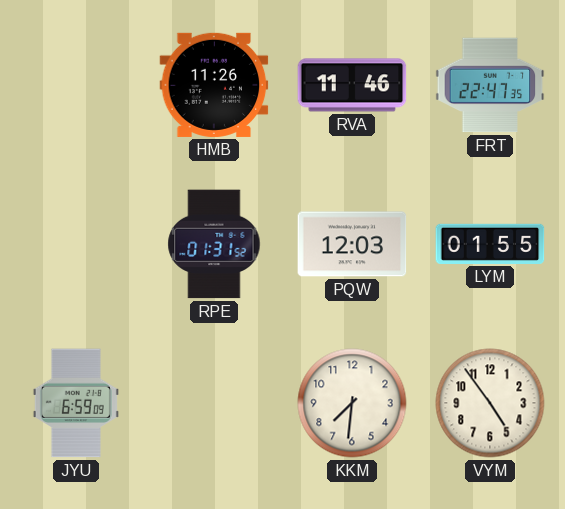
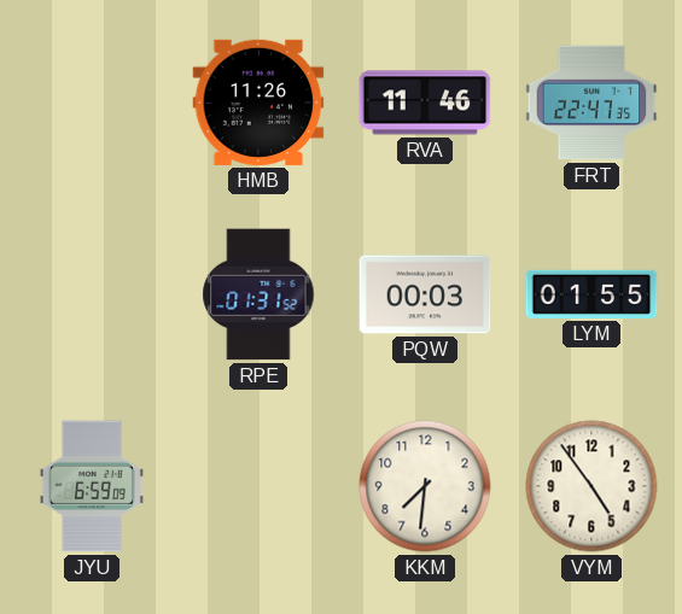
PQW: 12:03 -> 00:03 (425, 294)
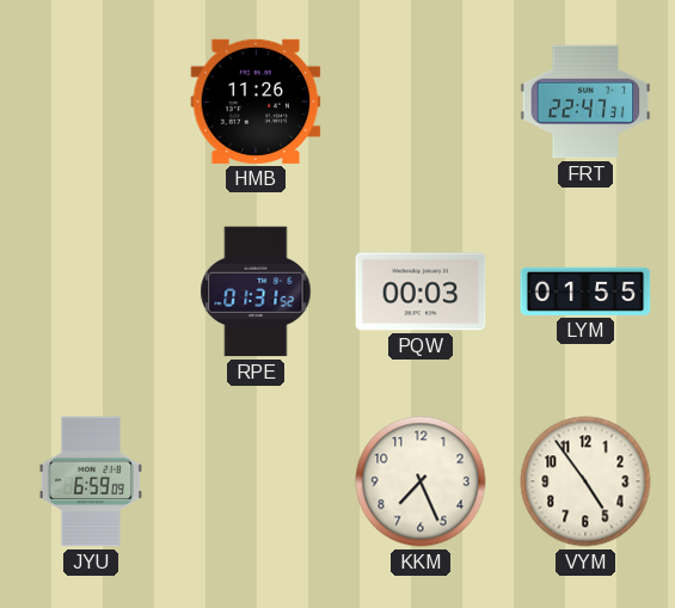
RVA: 11:46 -> none (425, 103)
FRT: 22:47:35 -> 22:47:31 (585, 102)
KKM: 7:31 -> 7:26 (421, 481)
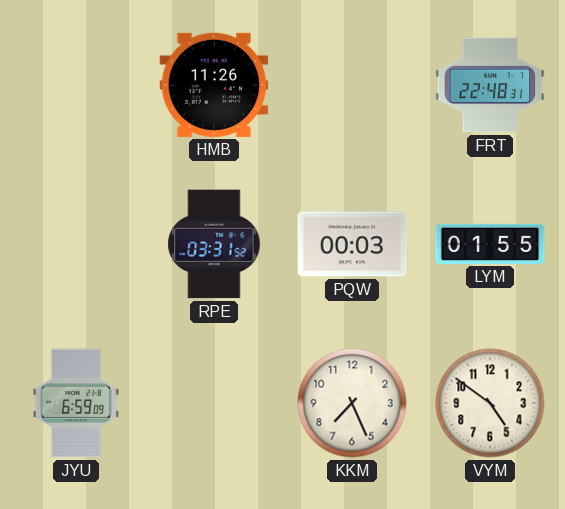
FRT: 22:47 -> 22:48 (490, 85)
RPE: 01:31 -> 03:31 (214, 244)
VYM: 4:54 -> 4:51 (490, 403)
